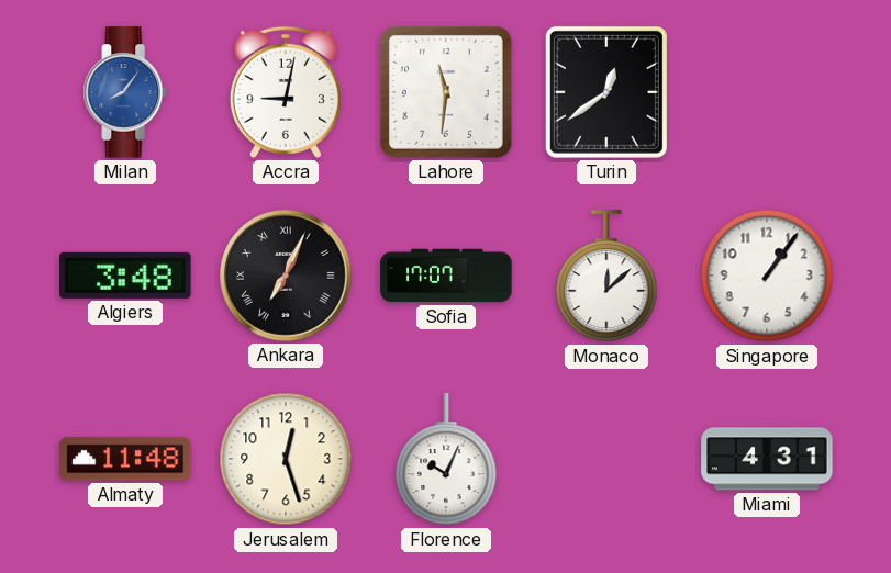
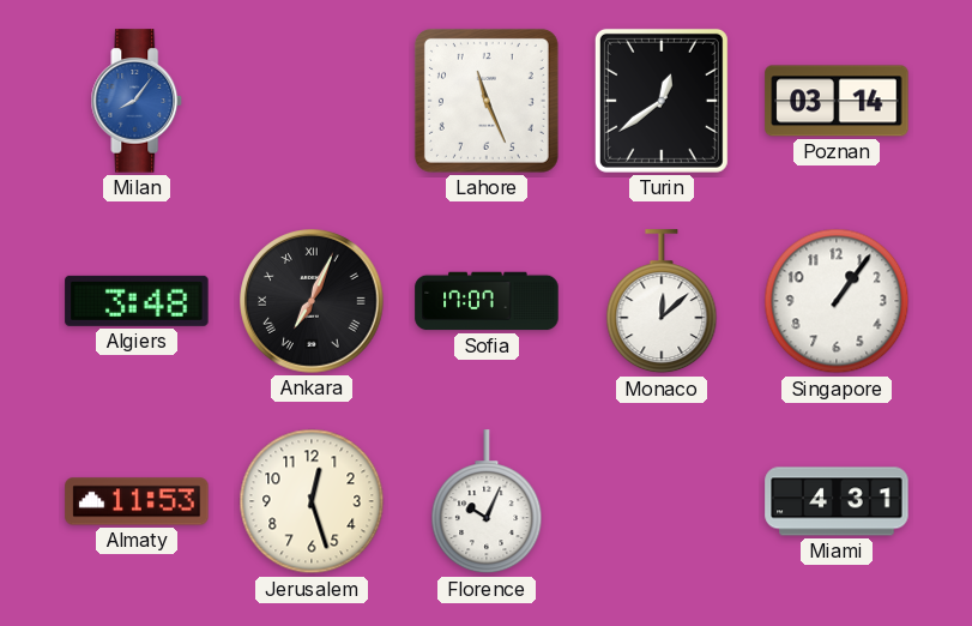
Accra: 9:02 -> none (286, 92)
Lahore: 11:31 -> 11:26 (487, 101)
Poznan: none -> 03:14 (837, 101)
Almaty: 11:48 -> 11:53 (137, 501)
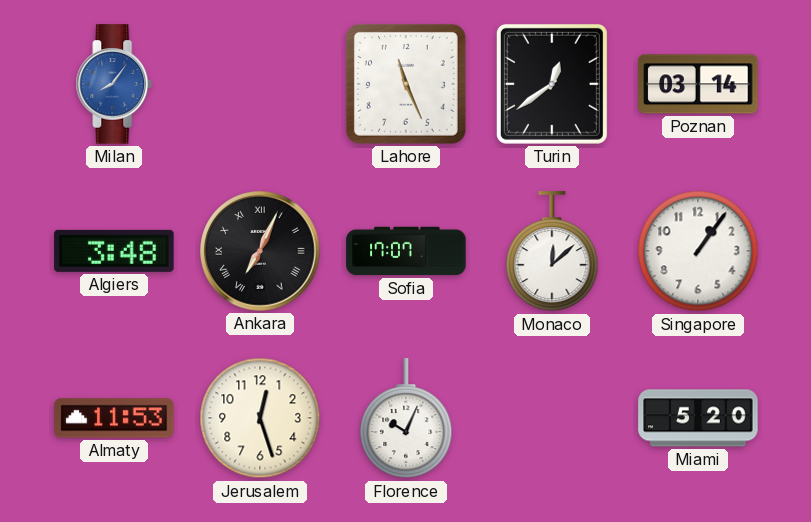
Miami: 4:31 -> 5:20 (698, 418)
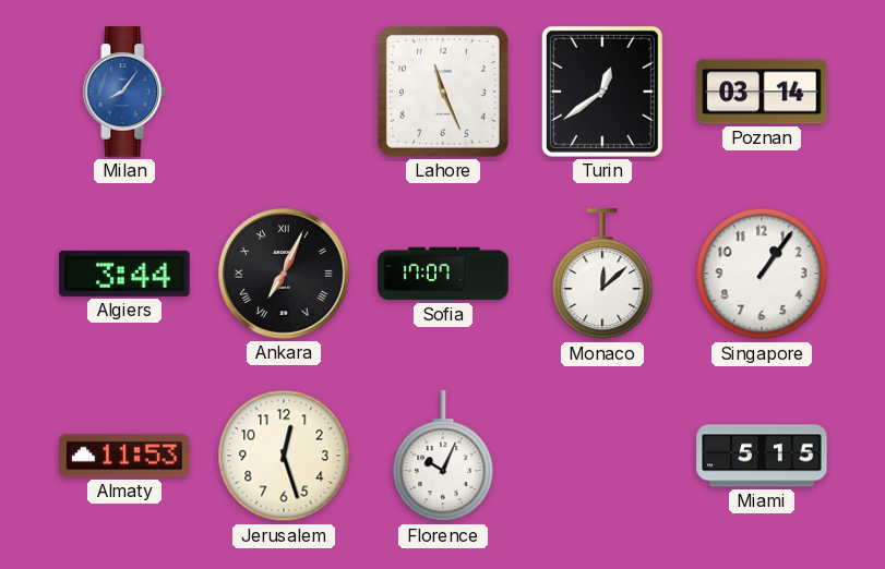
Algiers: 3:48 -> 3:44 (124, 274)
Miami: 5:20 -> 5:15 (762, 456)
